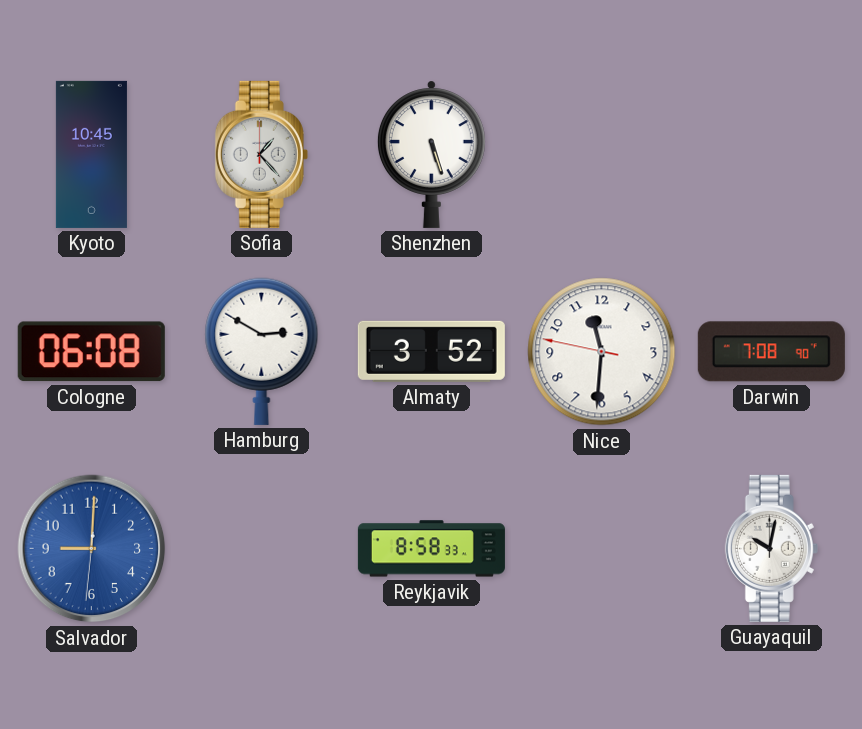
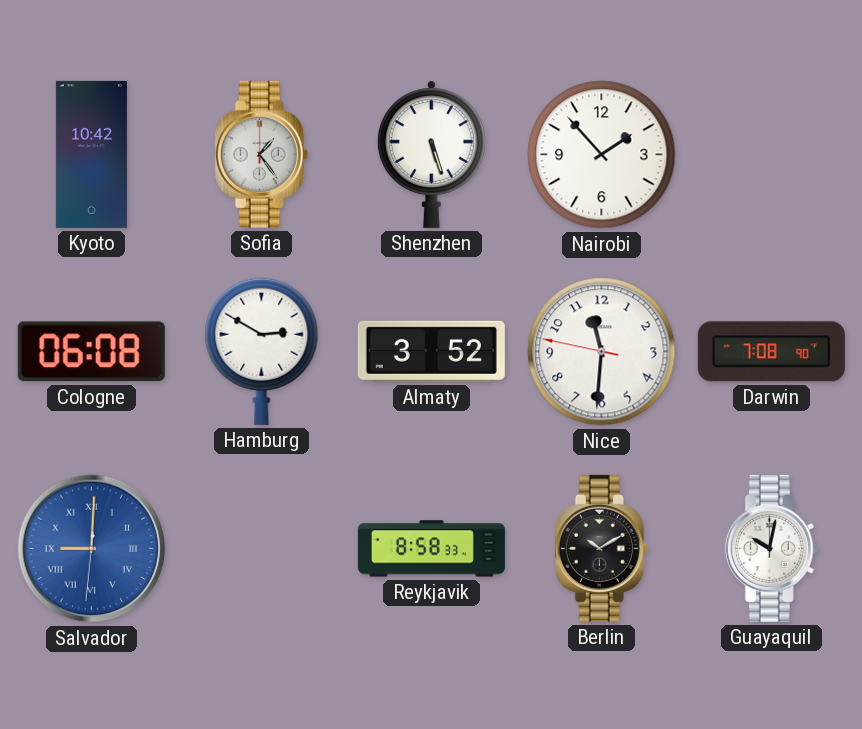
Kyoto: 10:45 -> 10:42 (91, 154)
Sofia: 1:23 -> 1:24 (261, 154)
Nairobi: none -> 1:53 (602, 155)
Salvador numerals: Arabic -> Roman (92, 549)
Berlin: none -> 10:10 (601, 548)
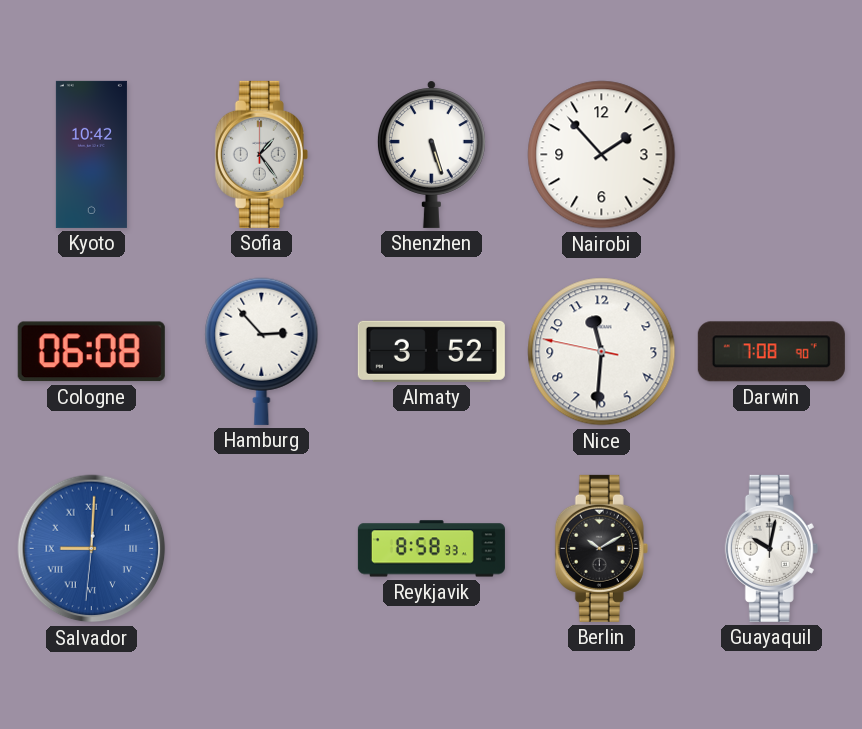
Hamburg: 2:50 -> 2:53 (262, 351)
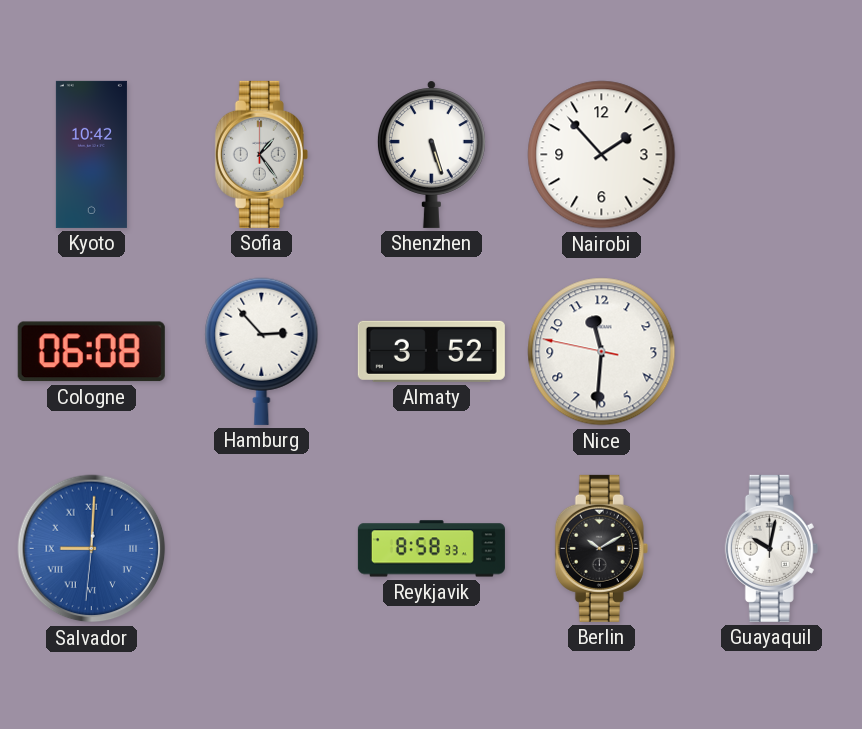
Darwin: 7:08 -> none (771, 352)
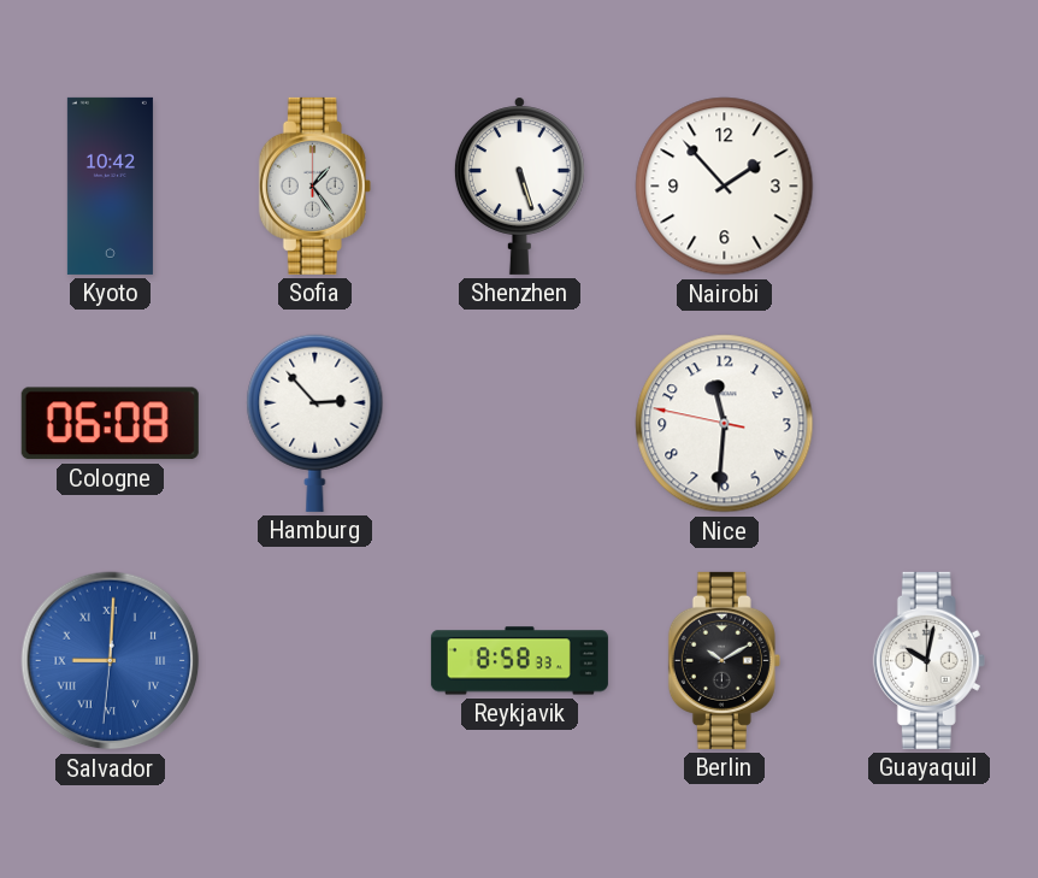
Almaty: 3:52 -> none (431, 351)
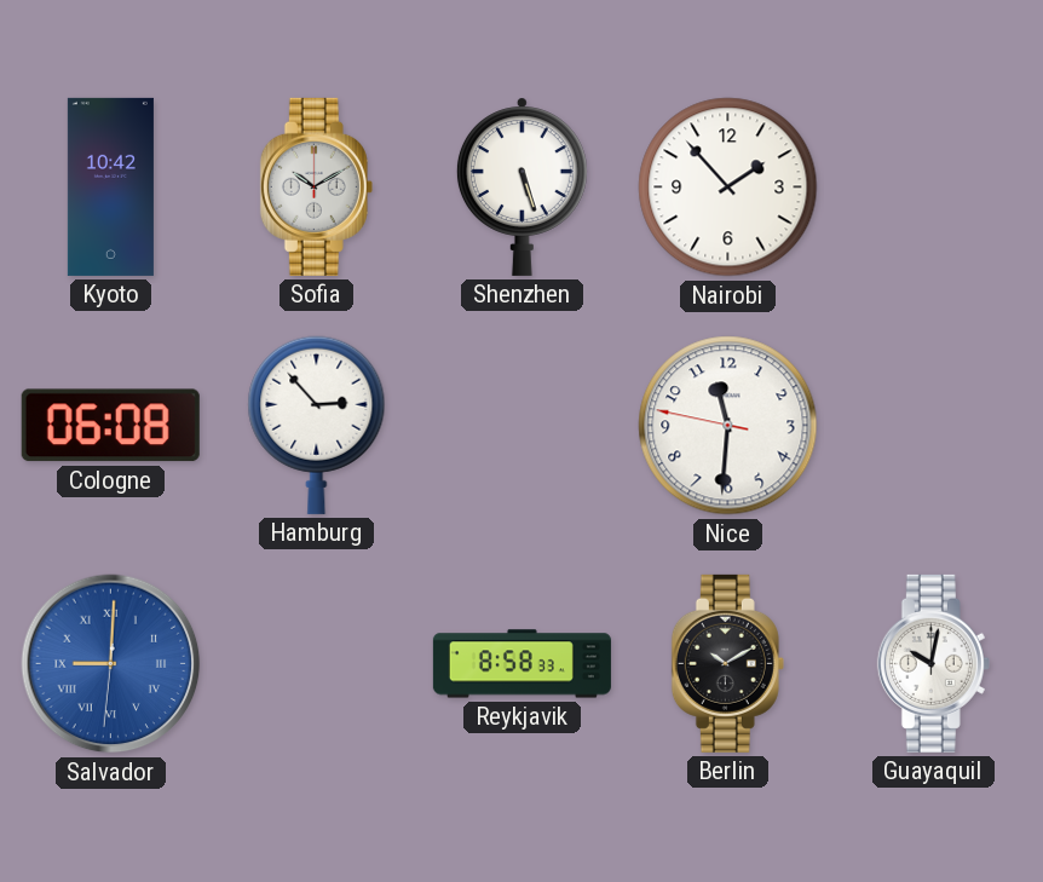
Sofia: 1:24 -> 10:10 (316, 186)
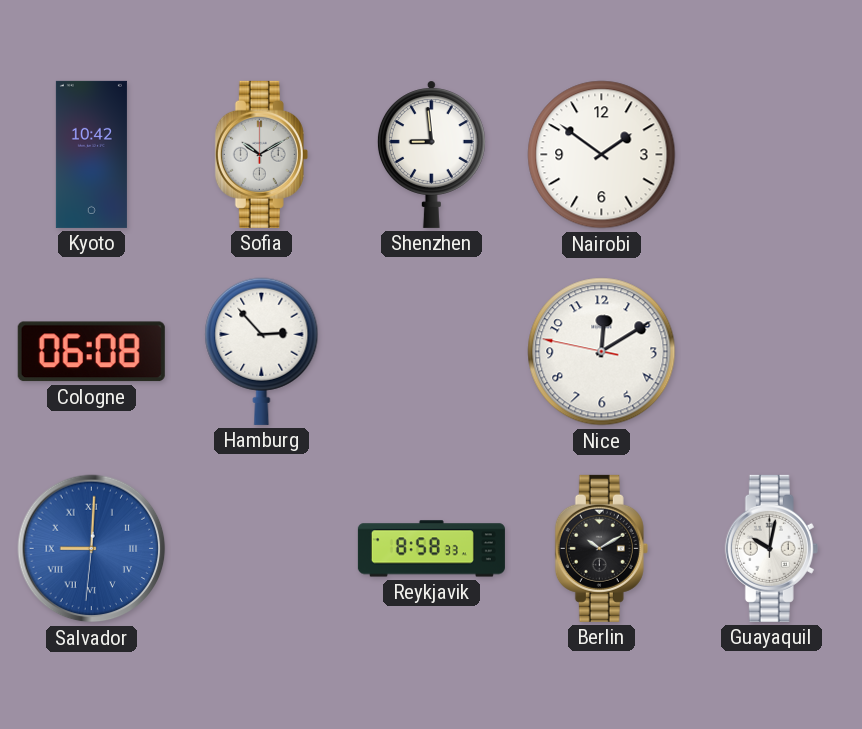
Shenzhen: 5:27 -> 8:59 (431, 154)
Nairobi: 1:53 -> 1:51 (602, 155)
Nice: 11:30 -> 12:09 (602, 352)
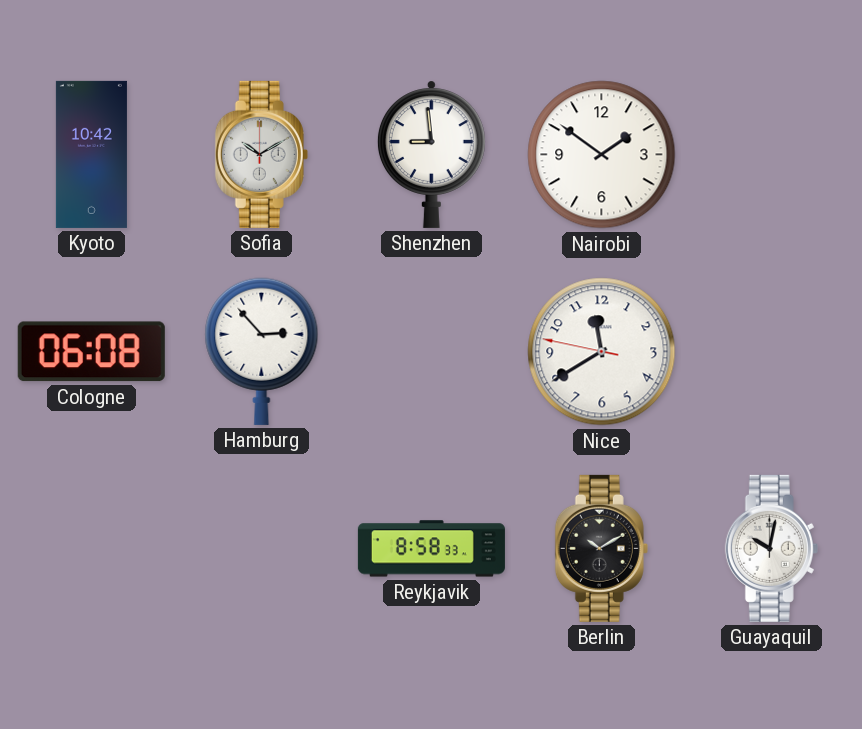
Nice: 12:09 -> 11:39 (602, 352)
Salvador: 9:00 -> none (92, 549)
